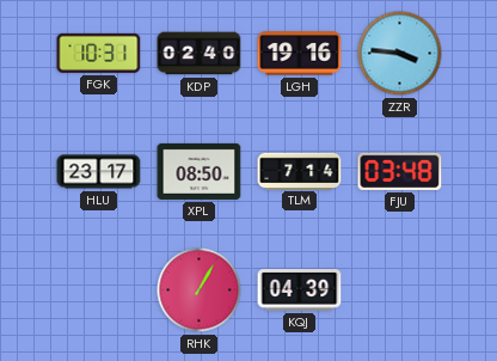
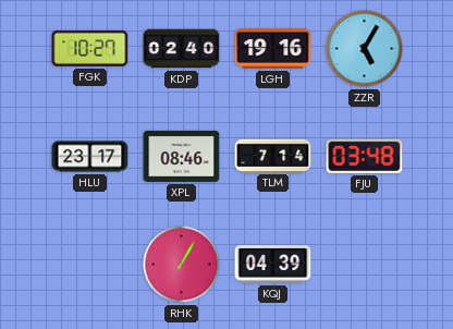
FGK: 10:31 -> 10:27 (90, 48)
ZZR: 3:46 -> 5:05 (365, 49)
XPL: 08:50 -> 08:46 (182, 156)
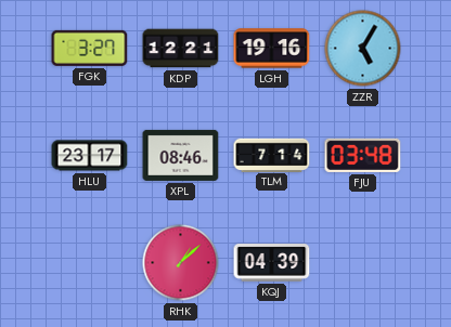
FGK: 10:27 -> 3:27 (90, 48)
KDP: 02:40 -> 12:21 (181, 49)
RHK: 1:05 -> 1:08 (181, 263)
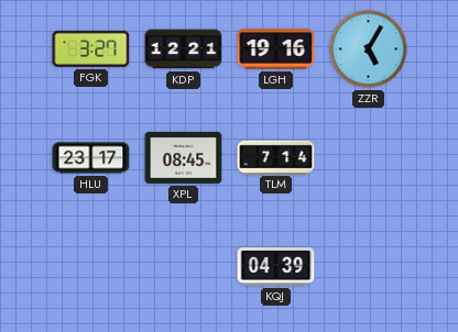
XPL: 08:46 -> 08:45 (184, 157)
FJU: 03:48 -> none (363, 155)
RHK: 1:08 -> none (181, 263)
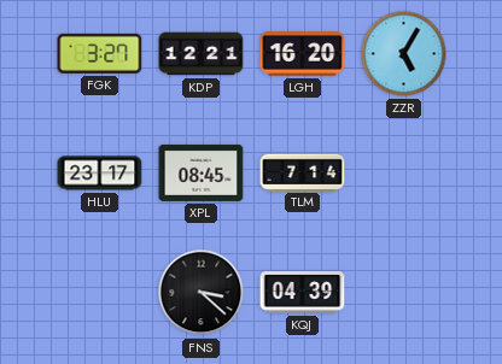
LGH: 19:16 -> 16:20 (303, 54)
FNS: none -> 3:22 (202, 293)
